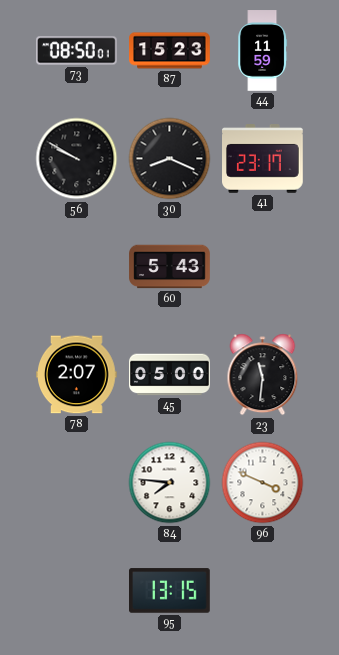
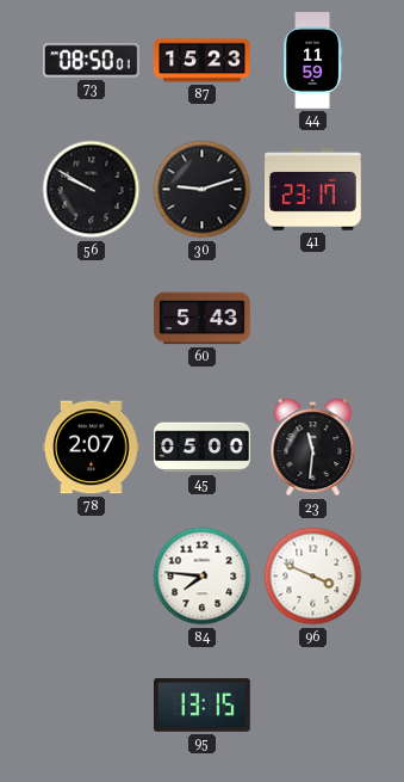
30: 8:19 -> 9:12 (203, 190)
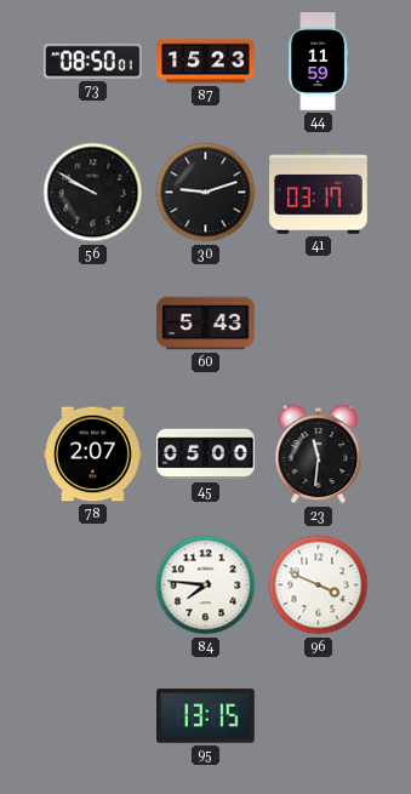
41: 23:17 -> 03:17 (319, 193)
